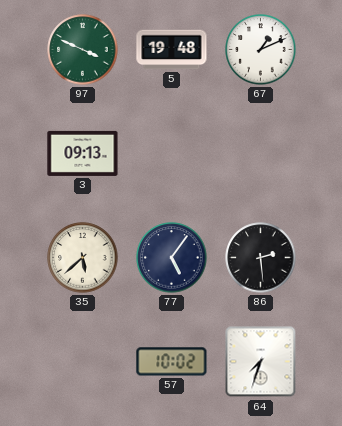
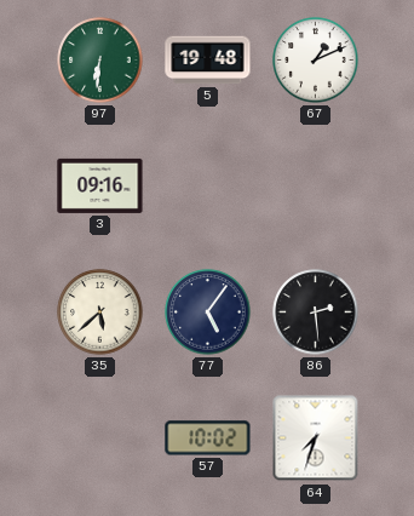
97: 3:49 -> 6:31 (100, 61)
3: 09:13 -> 09:16 (100, 185)
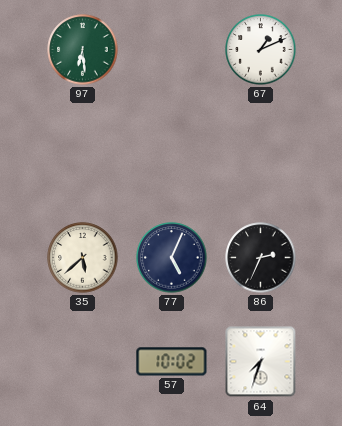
97: 6:31 -> 6:29 (83, 50)
5: 19:48 -> none (208, 61)
3: 09:16 -> none (100, 185)
77: 5:06 -> 5:04 (172, 258)
86: 2:29 -> 2:34 (261, 258)
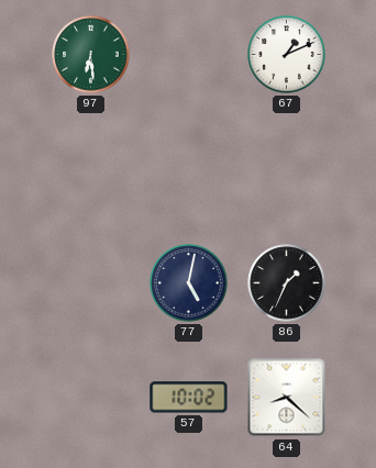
35: 5:38 -> none (83, 258)
77: 5:04 -> 5:02 (189, 283)
86: 2:34 -> 1:34 (287, 283)
64: 7:33 -> 8:22 (287, 398)
